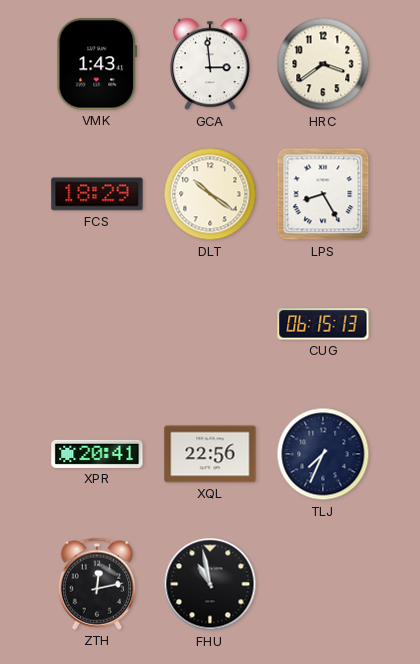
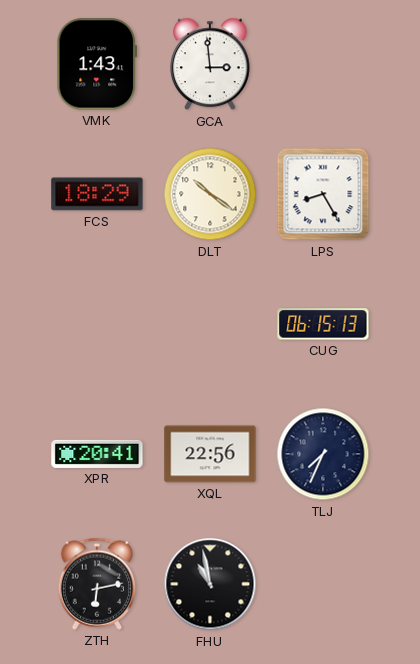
HRC: 3:39 -> none (323, 64)
ZTH: 12:13 -> 6:13 (97, 584)
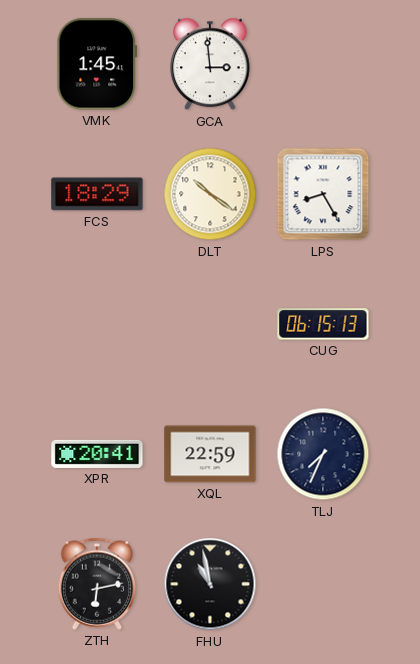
VMK: 1:43 -> 1:45 (97, 64)
XQL: 22:56 -> 22:59 (210, 454)
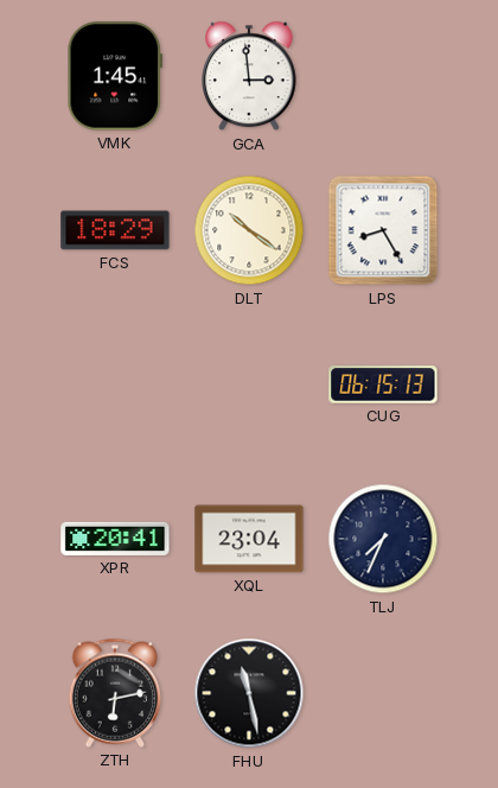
XQL: 22:59 -> 23:04 (249, 539)
FHU: 10:58 -> 11:28 (249, 693)
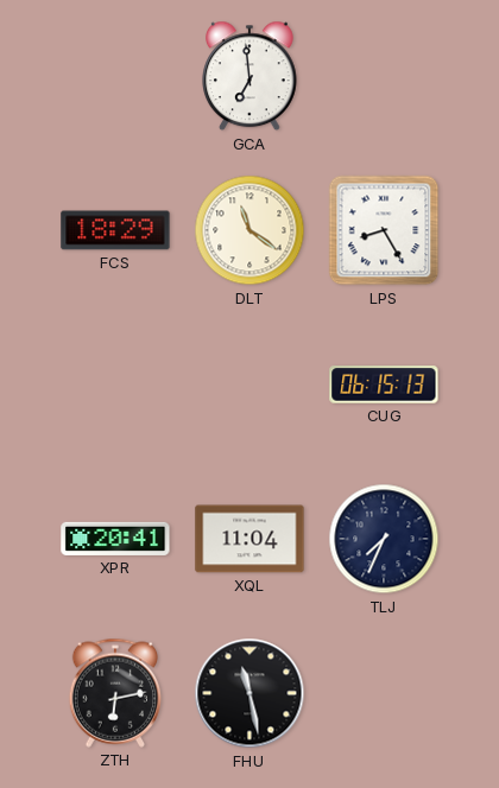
VMK: 1:45 -> none (115, 76)
GCA: 2:59 -> 6:59 (251, 76)
DLT: 10:21 -> 11:21 (249, 230)
XQL: 23:04 -> 11:04 (249, 539)
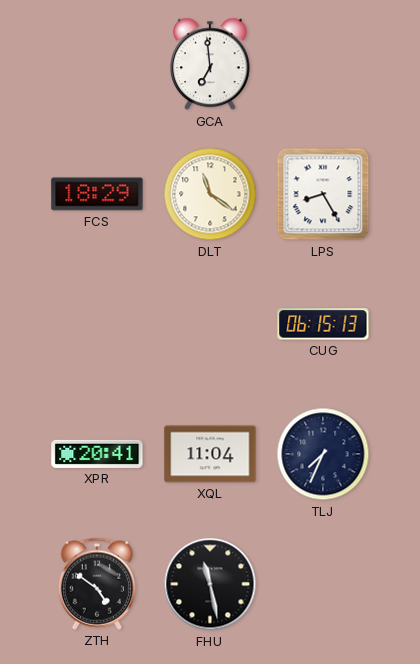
ZTH: 6:13 -> 4:51 (97, 584)
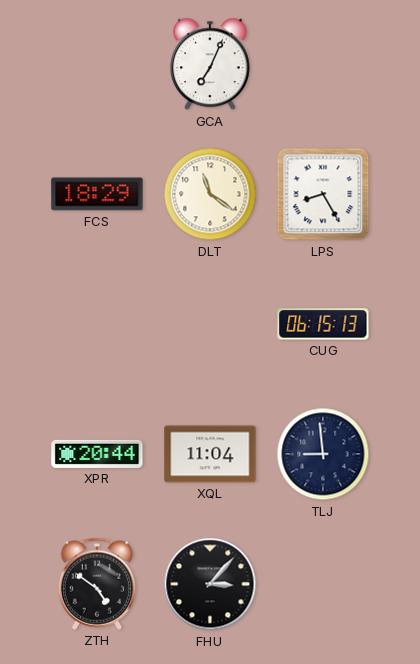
GCA: 6:59 -> 7:04 (211, 64)
XPR: 20:41 -> 20:44 (97, 454)
TLJ: 7:34 -> 8:59 (323, 454)
FHU: 11:28 -> 3:07 (210, 584)
